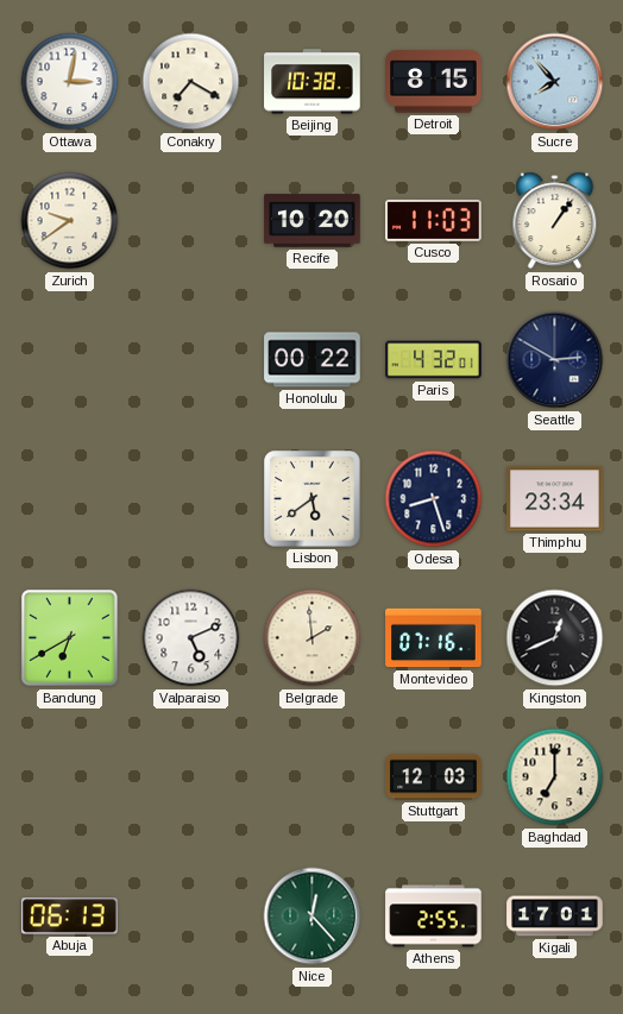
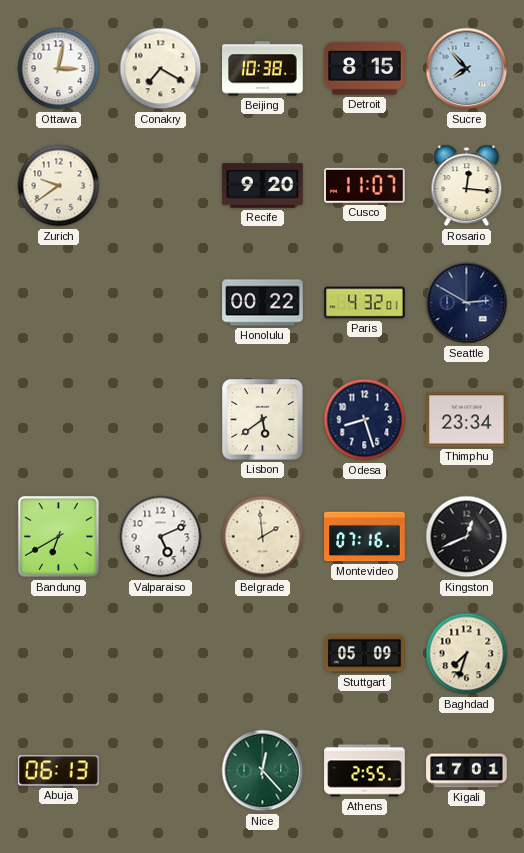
Recife: 10:20 -> 9:20 (263, 186)
Cusco: 11:03 -> 11:07 (365, 185)
Rosario: 1:06 -> 12:16 (467, 186)
Stuttgart: 12:03 -> 05:09 (365, 654)
Baghdad: 7:00 -> 7:33 (467, 654)
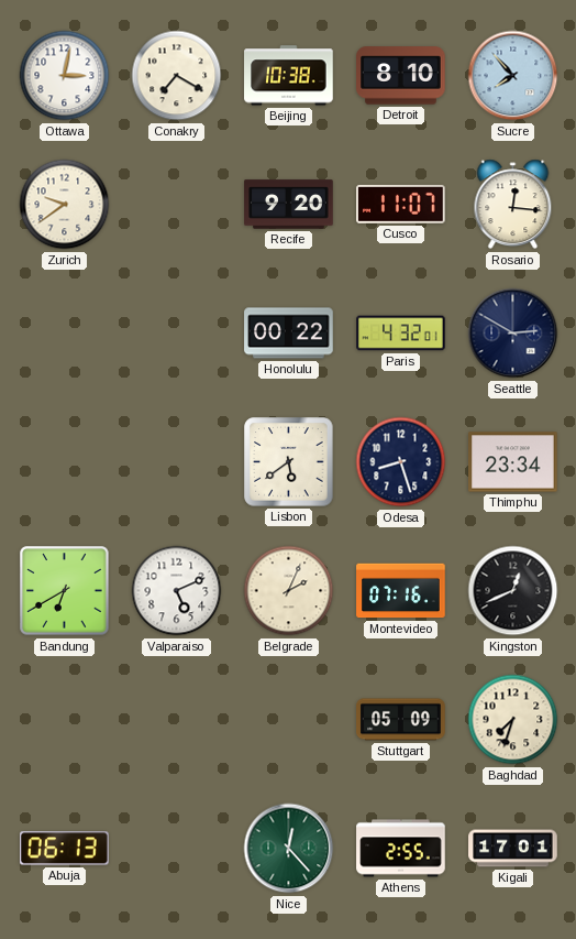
Detroit: 8:15 -> 8:10 (401, 76)
Belgrade: 1:59 -> 2:04 (289, 591)
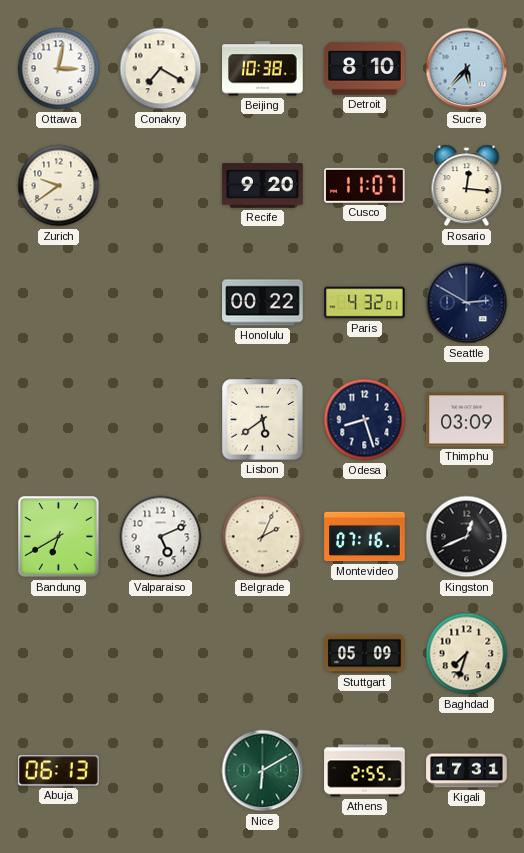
Sucre: 7:53 -> 5:37 (467, 69)
Thimphu: 23:34 -> 03:09 (467, 420)
Nice: 12:23 -> 6:10 (263, 771)
Kigali: 17:01 -> 17:31 (467, 771)
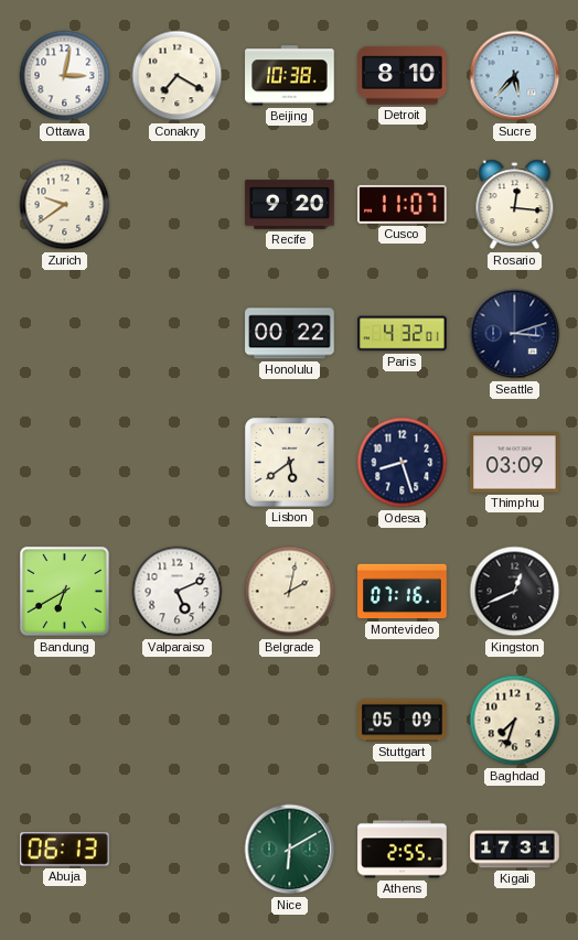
Seattle: 2:50 -> 3:12 (515, 334)
Belgrade: 2:04 -> 2:02 (290, 592)
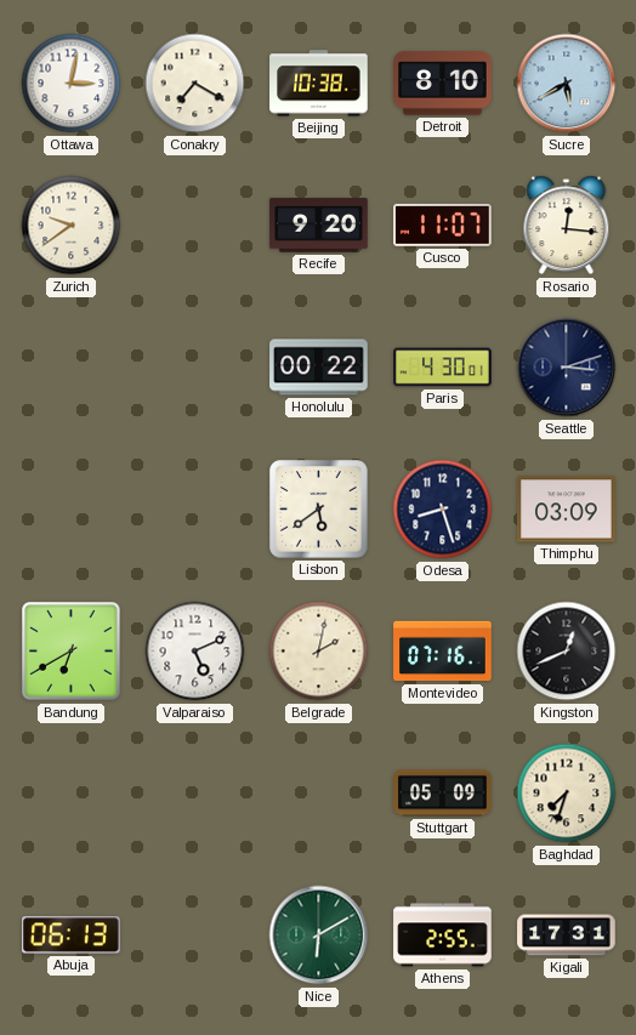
Sucre: 5:37 -> 5:40 (567, 84)
Paris: 4:32 -> 4:30 (443, 368)
